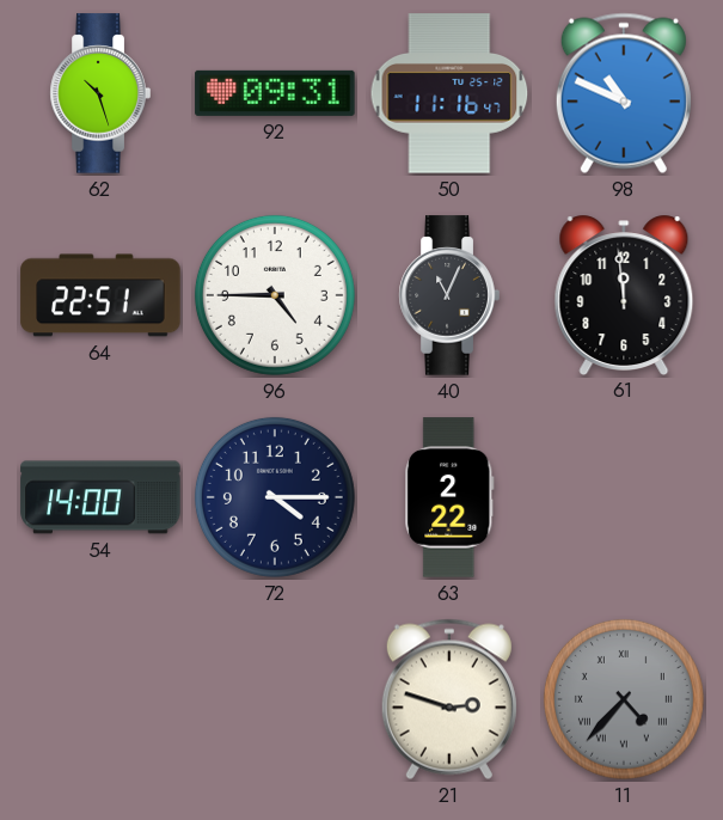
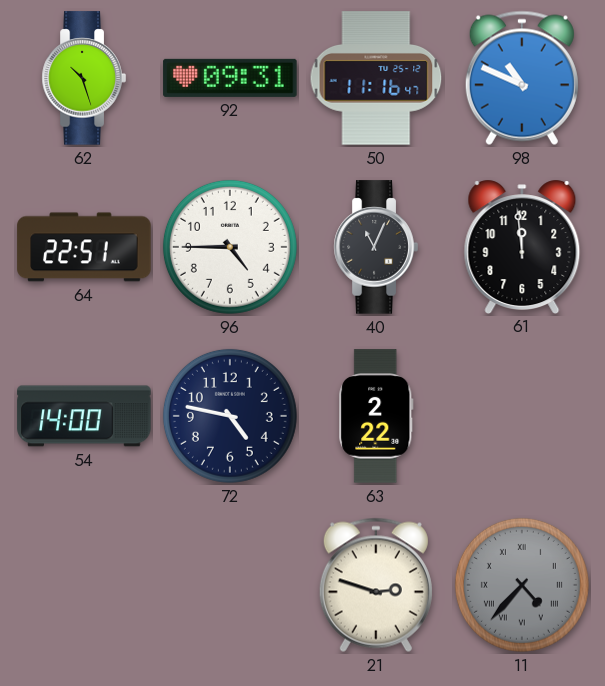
72: 4:15 -> 4:47 (230, 416)
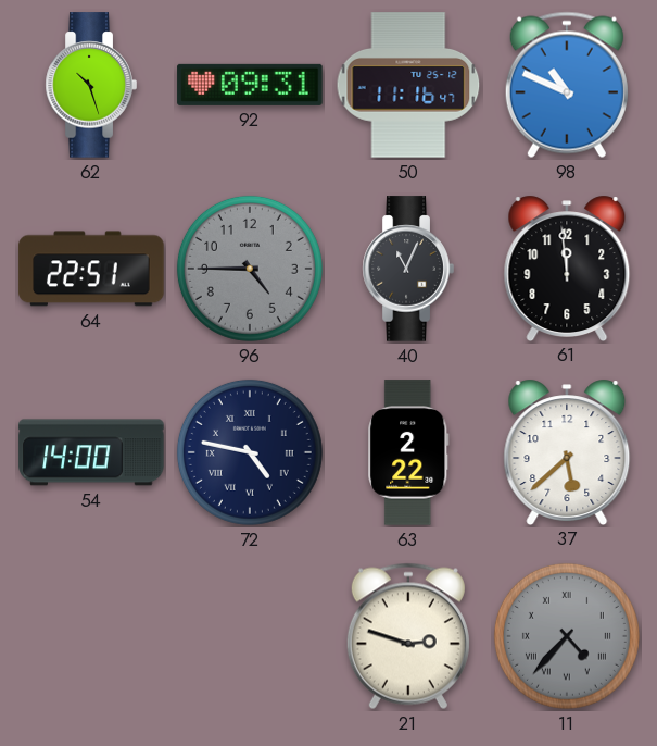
96 dial: white -> grey (250, 269)
72 numerals: Arabic -> Roman (250, 452)
37: none -> 5:38 (567, 451)
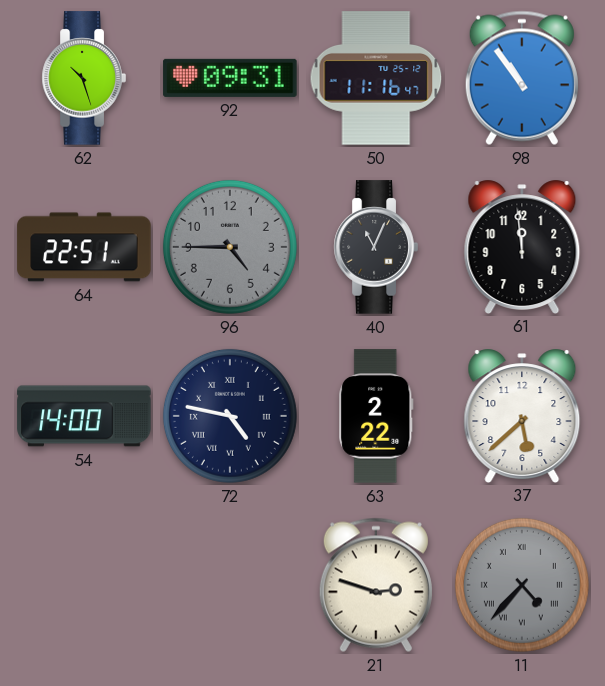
98: 10:49 -> 10:54 (522, 78)
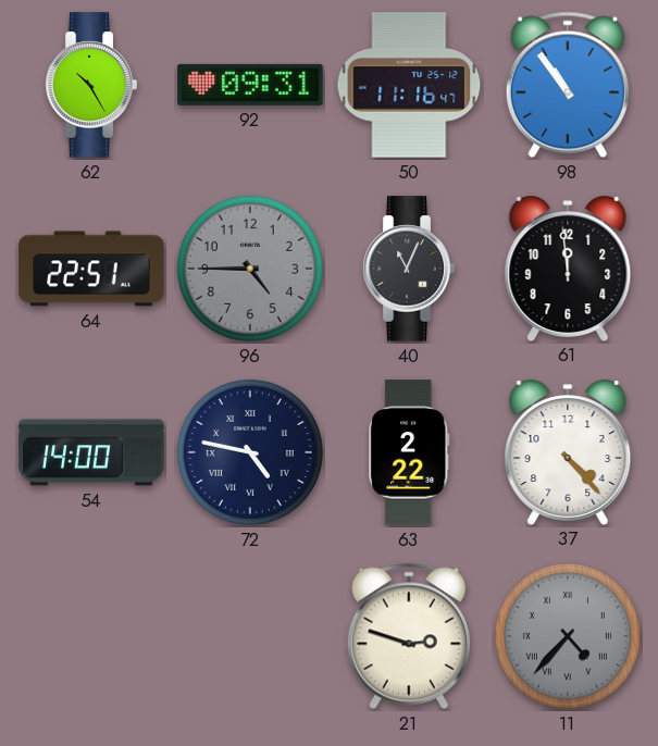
62: 10:27 -> 10:25 (91, 85)
37: 5:38 -> 4:23 (568, 451)
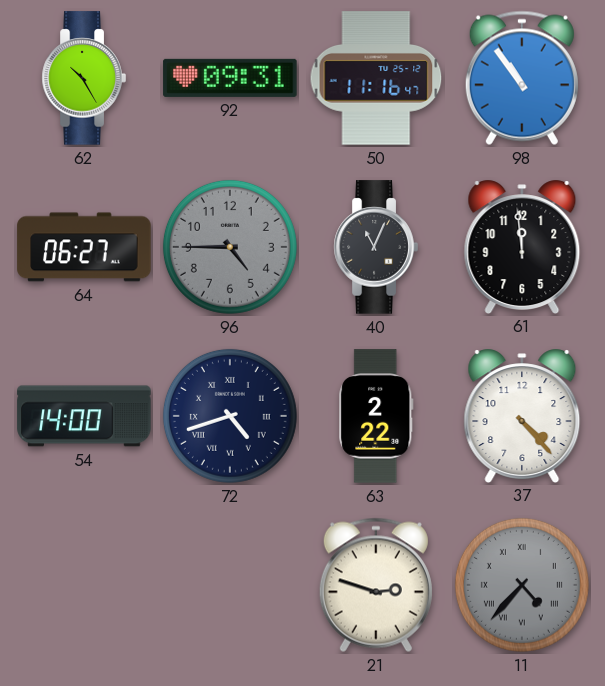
64: 22:51 -> 06:27 (84, 247)
72: 4:47 -> 4:42 (230, 416)
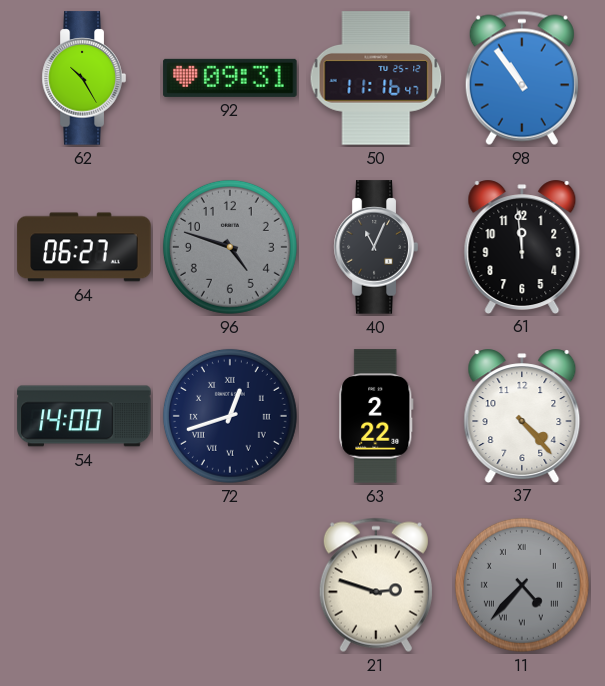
96: 4:45 -> 4:48 (230, 247)
72: 4:42 -> 12:42 (230, 416)
